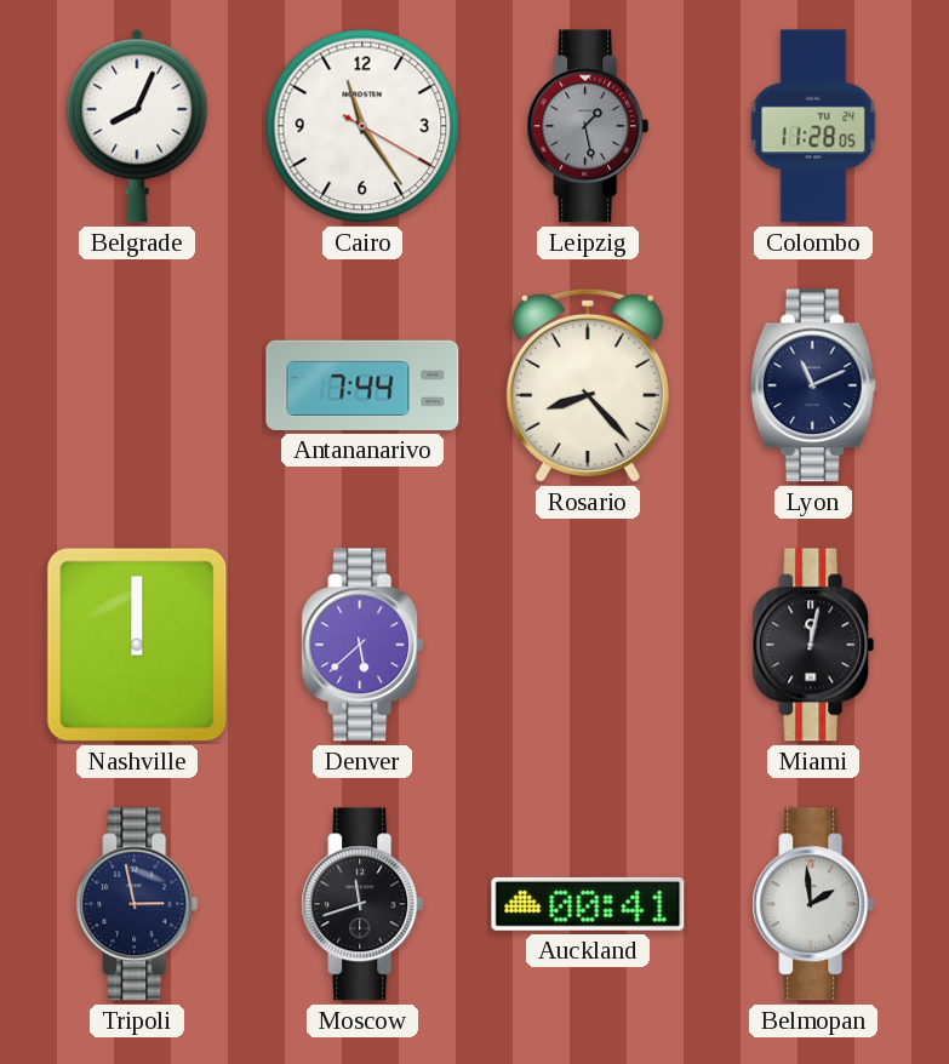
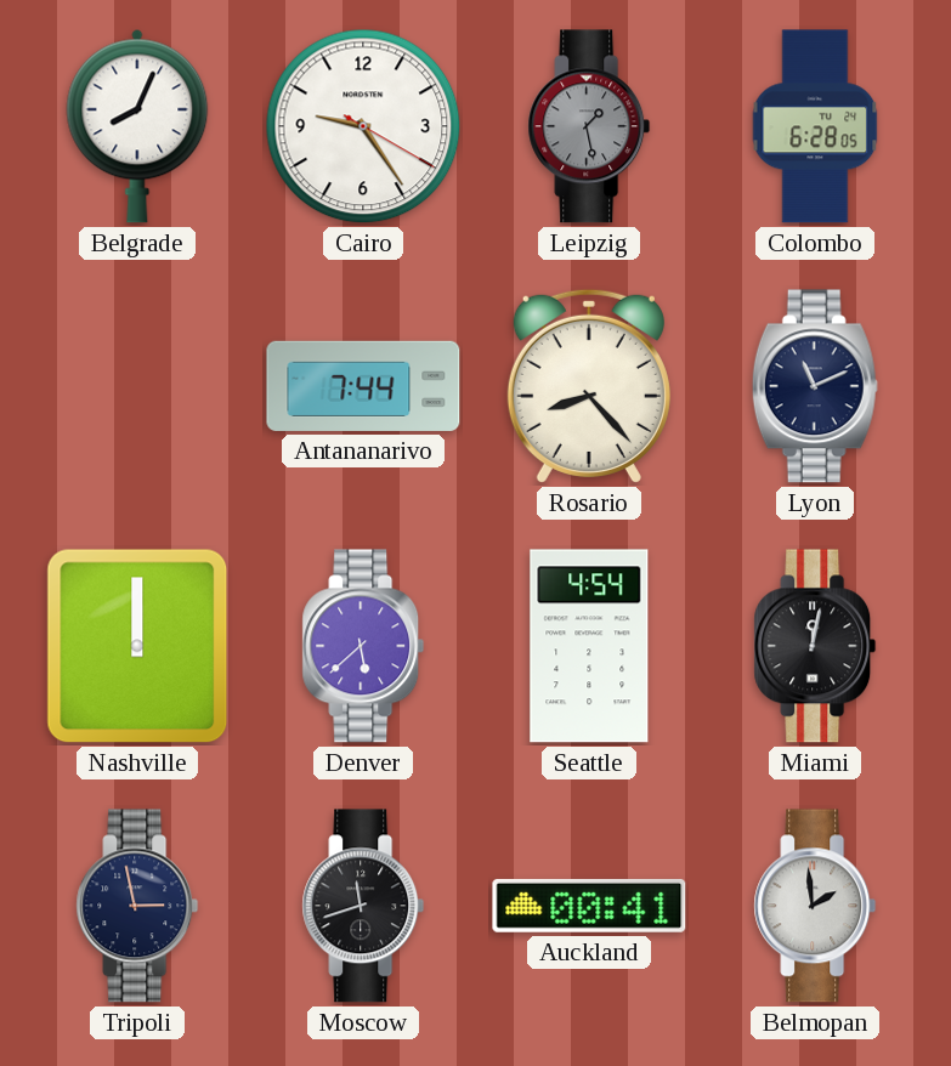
Cairo: 11:24 -> 9:24 (363, 126)
Colombo: 11:28 -> 6:28 (815, 126)
Seattle: none -> 4:54 (589, 646)
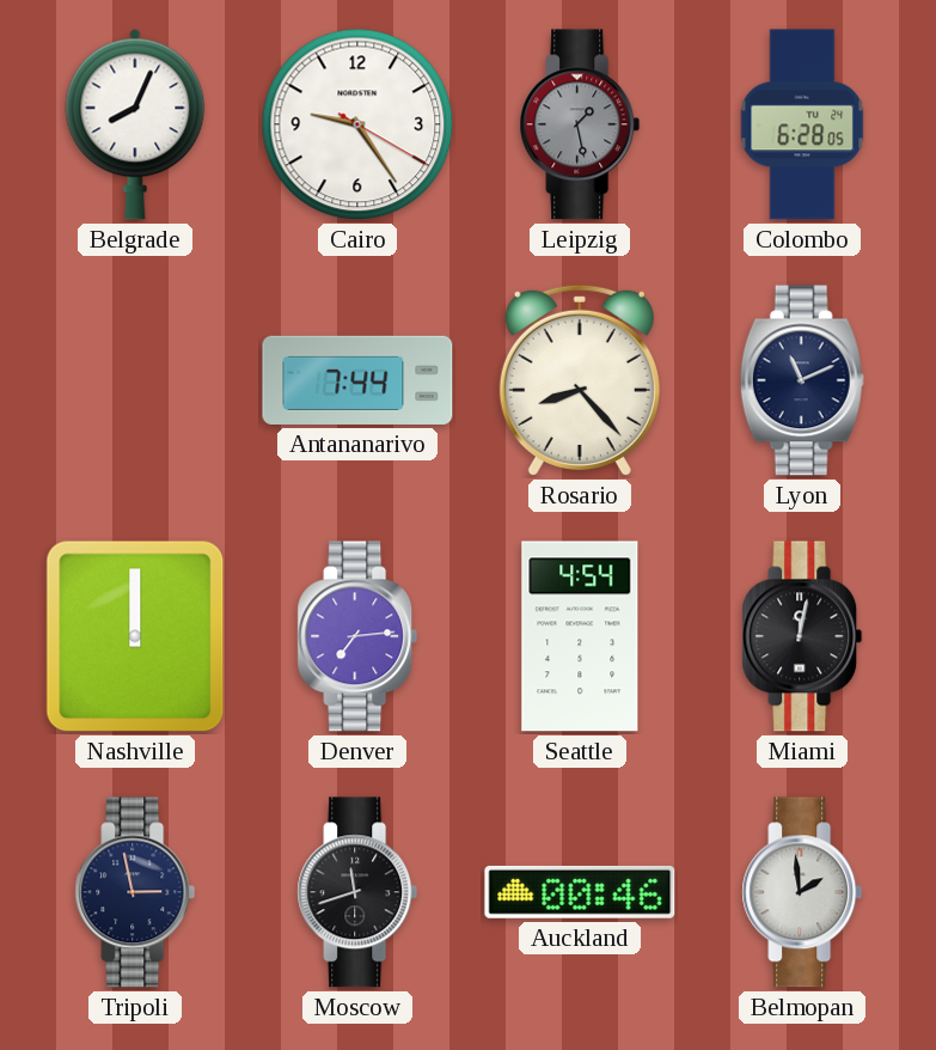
Denver: 5:38 -> 7:14 (357, 636)
Auckland: 00:41 -> 00:46 (580, 892)
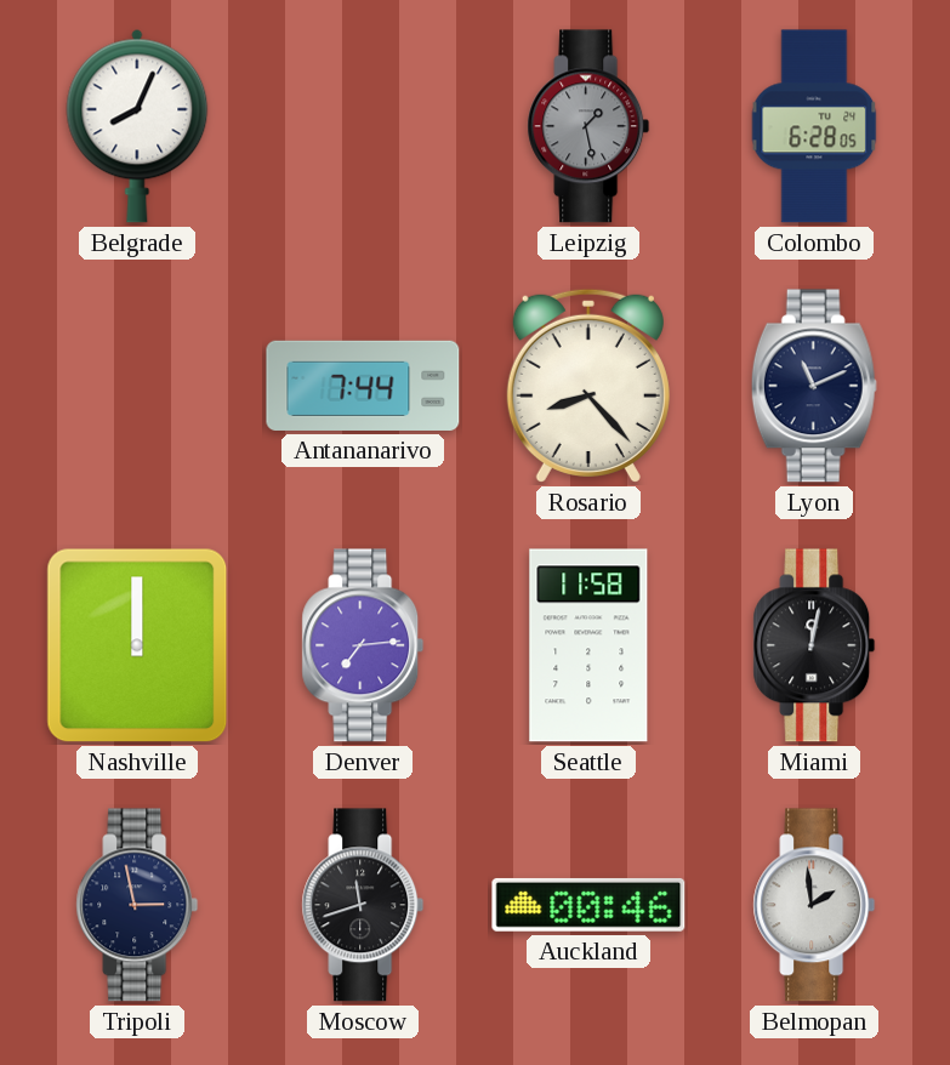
Cairo: 9:24 -> none (357, 124)
Seattle: 4:54 -> 11:58 (588, 645)
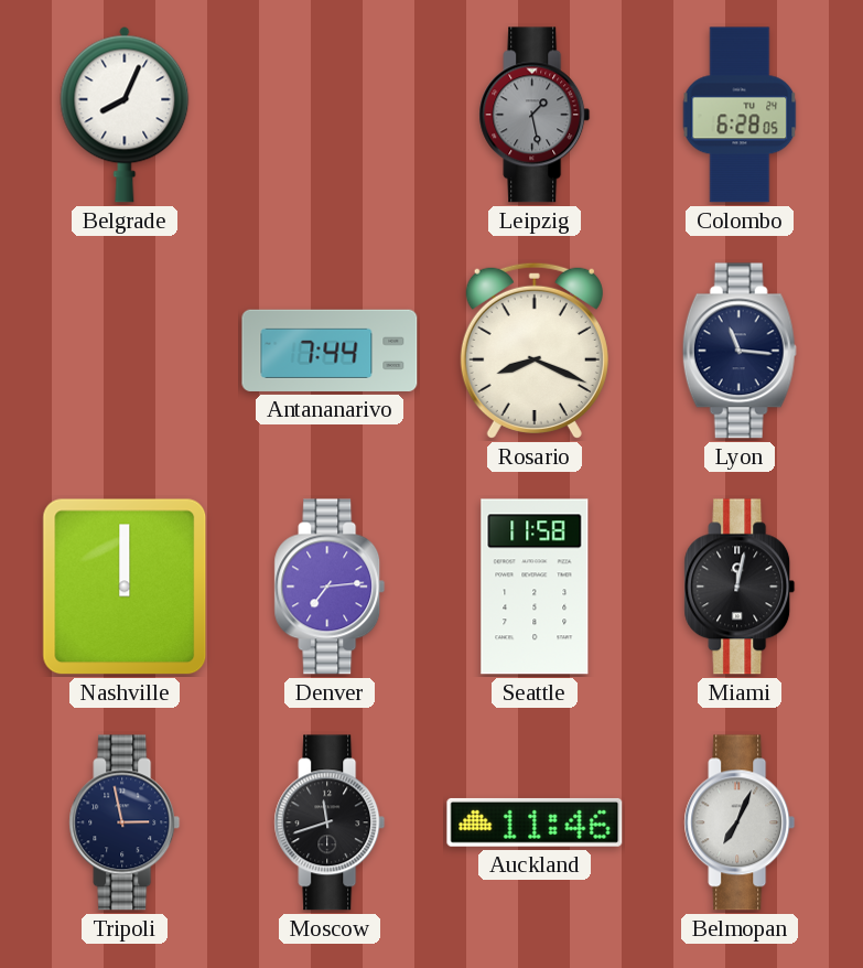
Rosario: 8:23 -> 8:19 (535, 351)
Lyon: 11:11 -> 11:16 (740, 351)
Auckland: 00:46 -> 11:46 (535, 822)
Belmopan: 1:59 -> 7:04 (740, 822)
